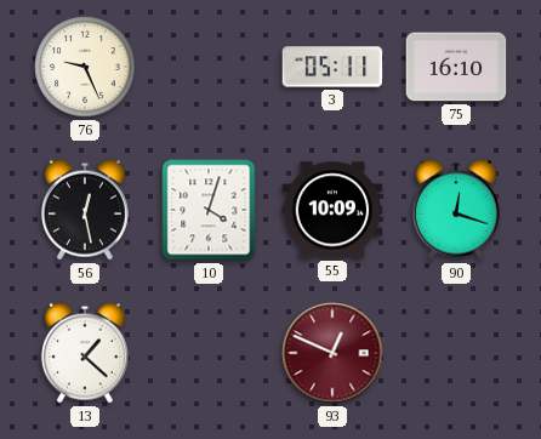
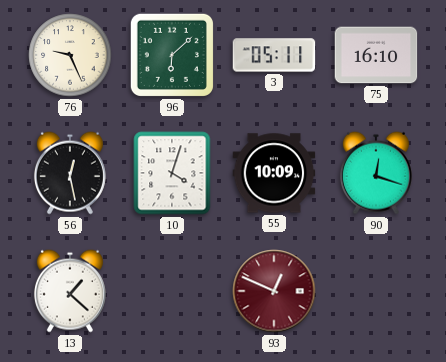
96: none -> 6:08 (172, 55)
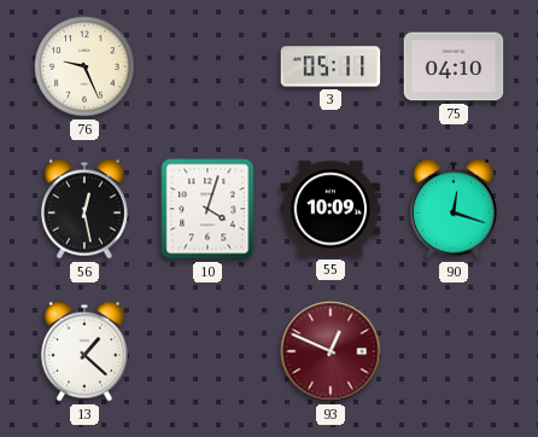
96: 6:08 -> none (172, 55)
75: 16:10 -> 04:10 (454, 66)
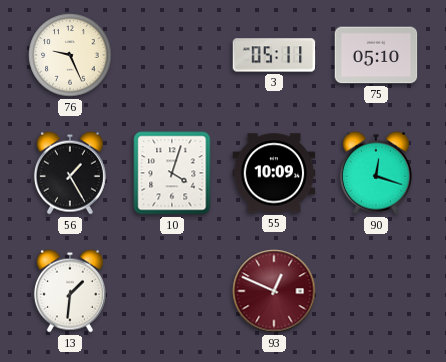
75: 04:10 -> 05:10 (376, 55)
56: 12:28 -> 1:25 (70, 173)
13: 1:22 -> 1:31 (70, 291)
